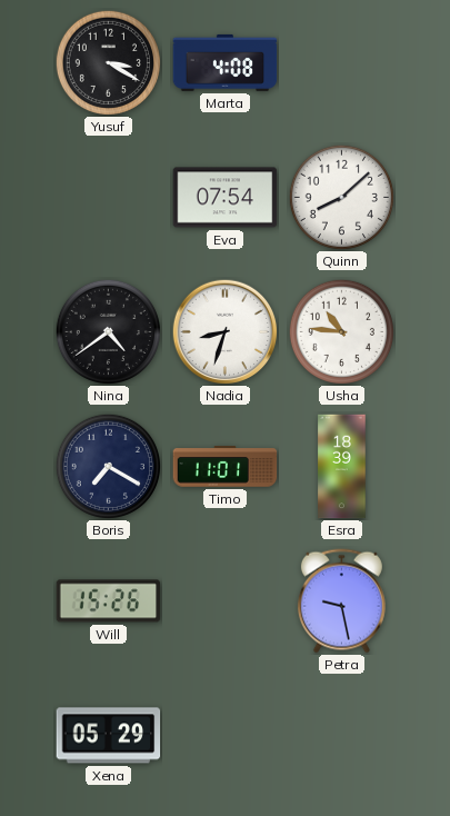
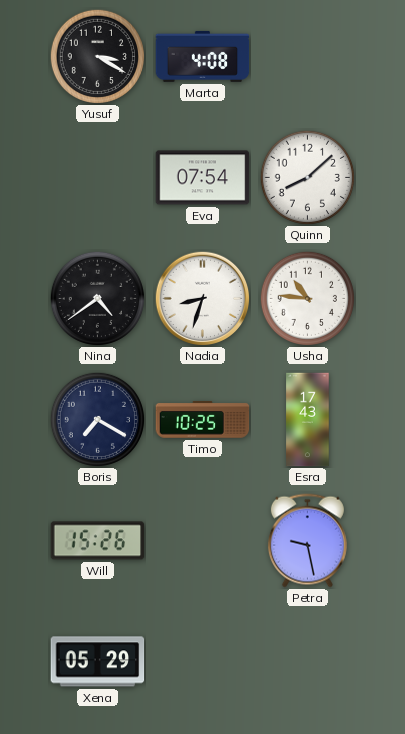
Timo: 11:01 -> 10:25 (203, 420)
Esra: 18:39 -> 17:43 (308, 420)
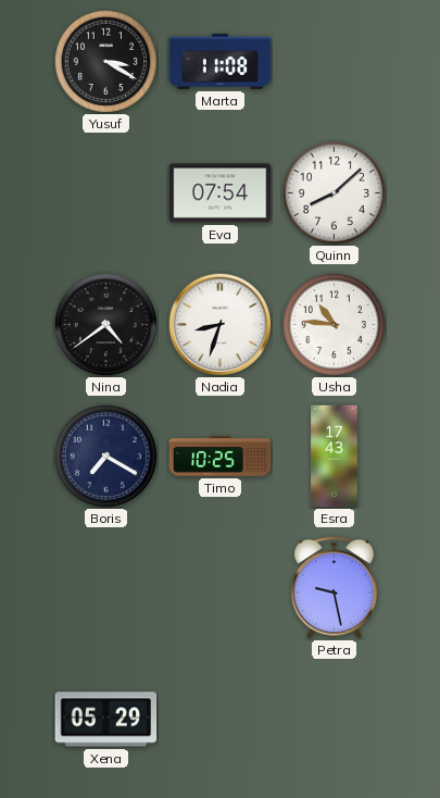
Marta: 4:08 -> 11:08 (221, 61)
Will: 15:26 -> none (98, 541)
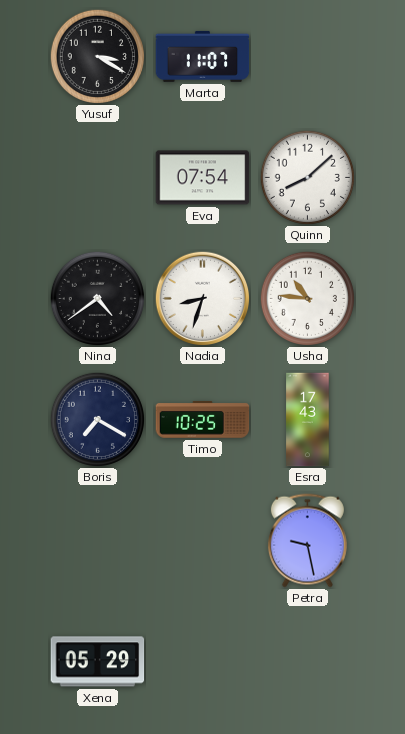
Marta: 11:08 -> 11:07 (203, 56)
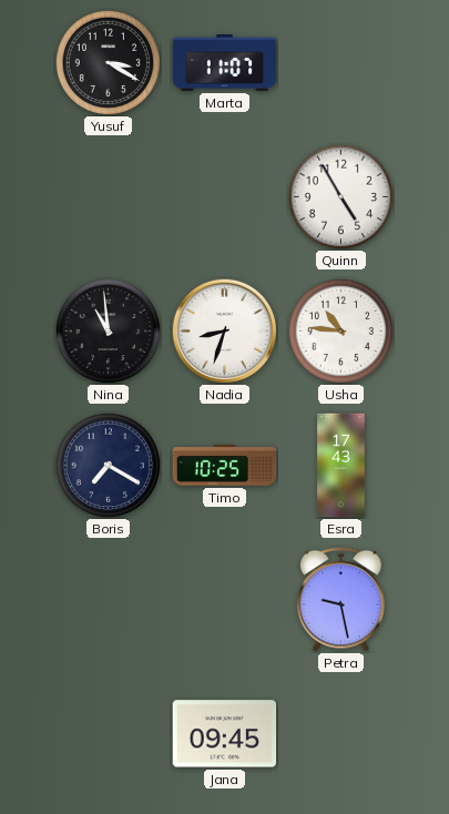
Eva: 07:54 -> none (203, 178)
Quinn: 8:08 -> 4:55 (340, 196)
Nina: 4:39 -> 10:59 (108, 330)
Xena: 05:29 -> none (98, 662)
Jana: none -> 09:45 (225, 734)
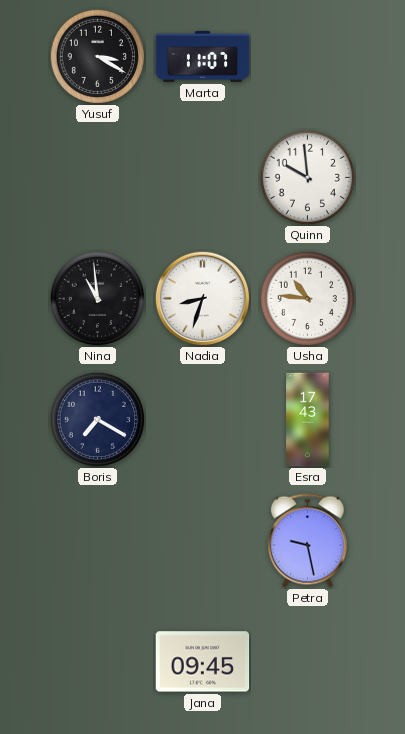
Quinn: 4:55 -> 9:59 (307, 177)
Timo: 10:25 -> none (225, 466)
